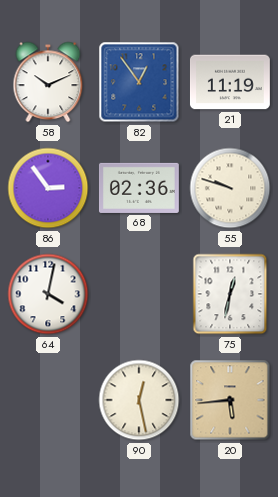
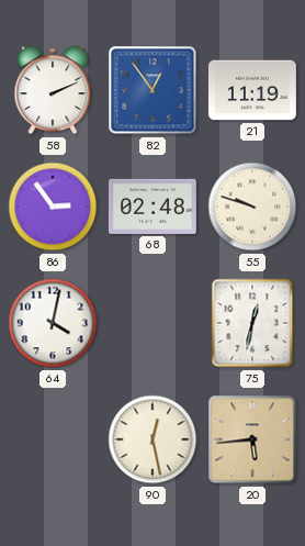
58: 10:11 -> 2:11 (53, 90)
68: 02:36 -> 02:48 (152, 207)
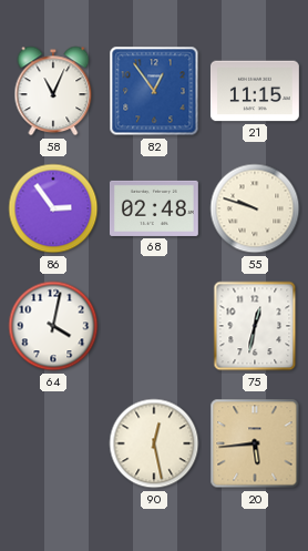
58: 2:11 -> 11:04 (53, 91)
21: 11:19 -> 11:15 (255, 91)
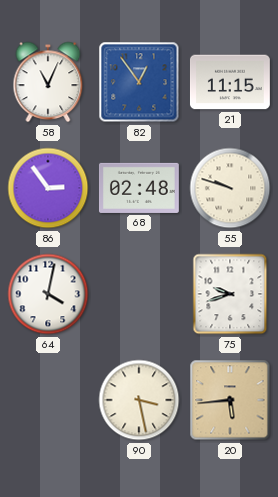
75: 12:32 -> 9:42 (230, 294)
90: 12:28 -> 3:28 (139, 400)
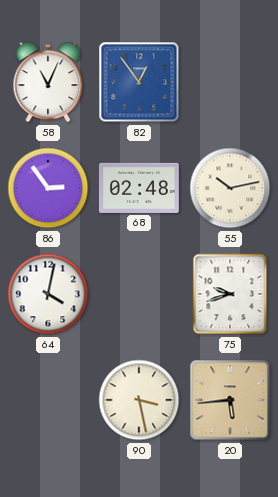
21: 11:15 -> none (230, 82)
55: 9:48 -> 10:13 (230, 188)
